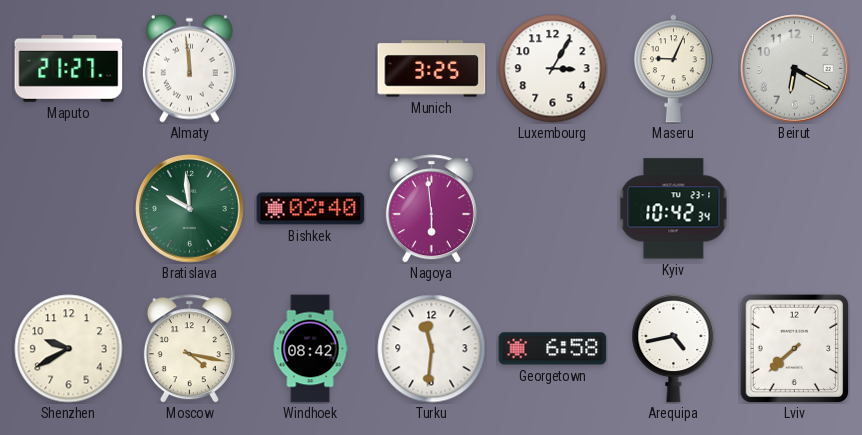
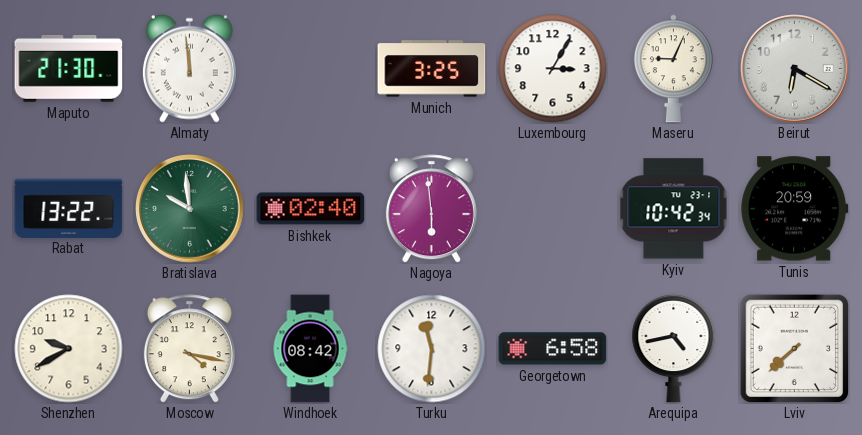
Maputo: 21:27 -> 21:30 (69, 68)
Rabat: none -> 13:22 (69, 208)
Tunis: none -> 20:59 (795, 209)
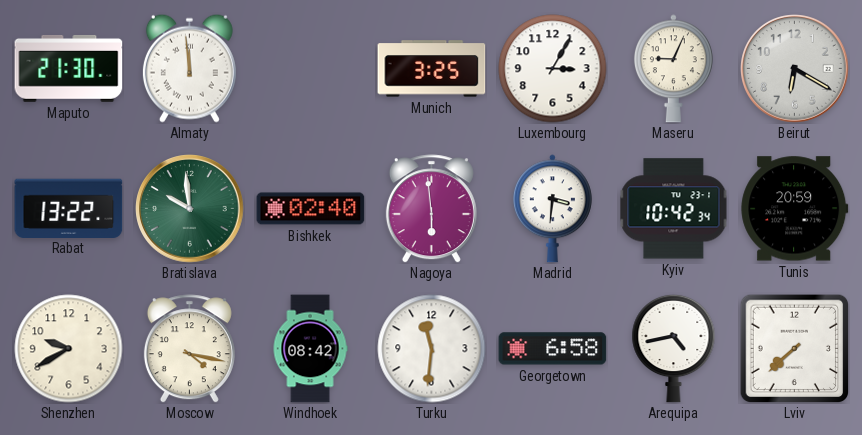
Madrid: none -> 3:31 (552, 209)
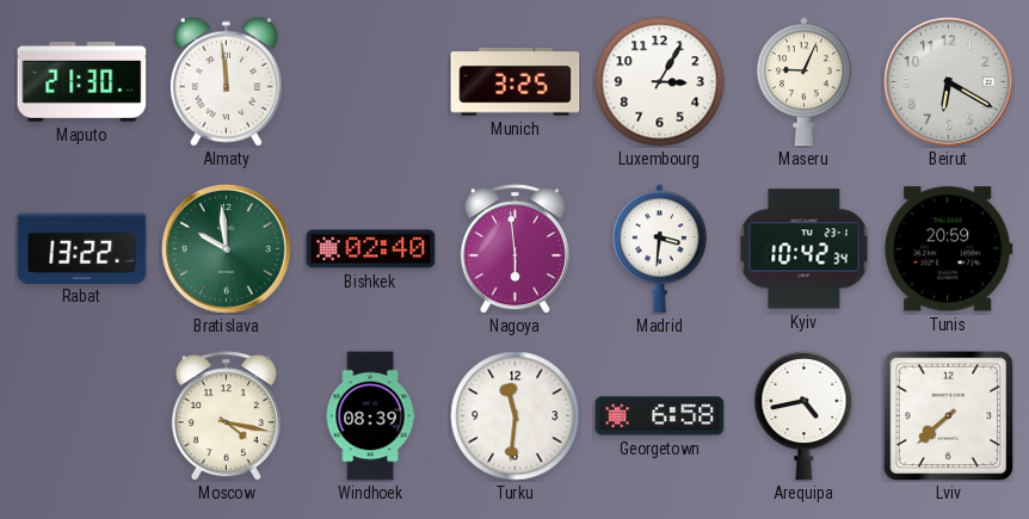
Shenzhen: 9:40 -> none (69, 349)
Windhoek: 08:42 -> 08:39 (370, 416)
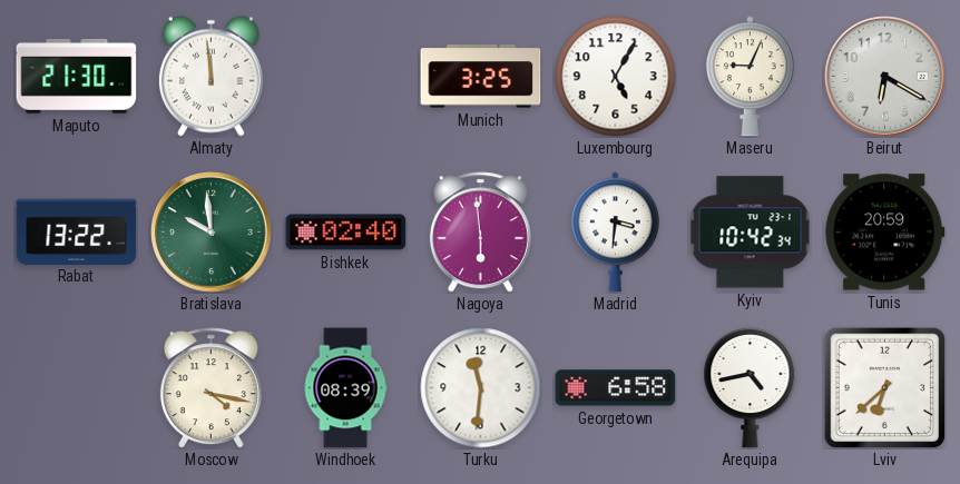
Luxembourg: 3:05 -> 5:05 (616, 77)
Lviv: 7:38 -> 6:38 (884, 387)
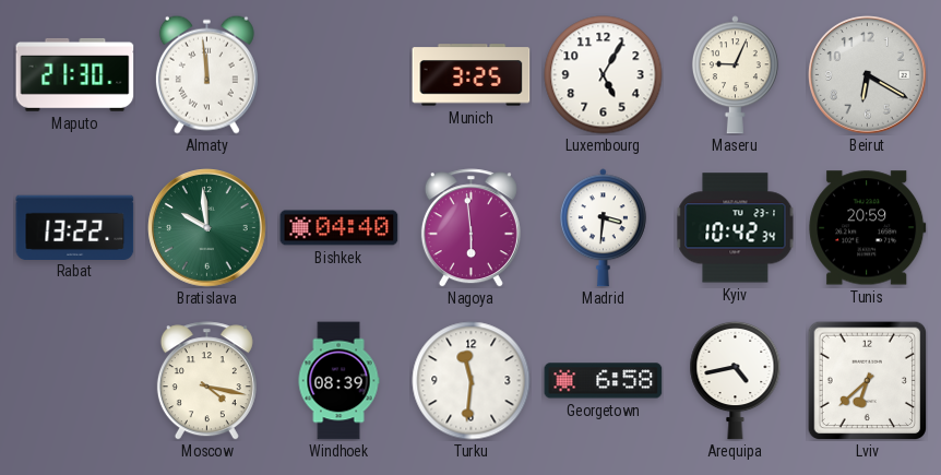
Bishkek: 02:40 -> 04:40 (340, 228)
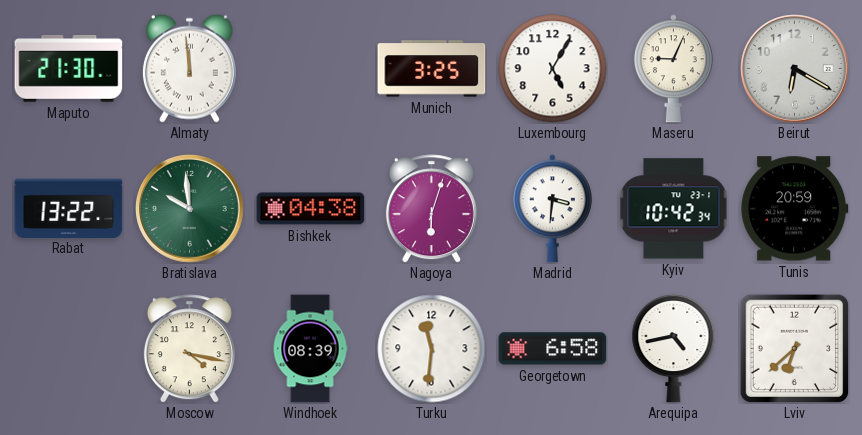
Bishkek: 04:40 -> 04:38 (311, 209)
Nagoya: 5:59 -> 6:03 (431, 209)
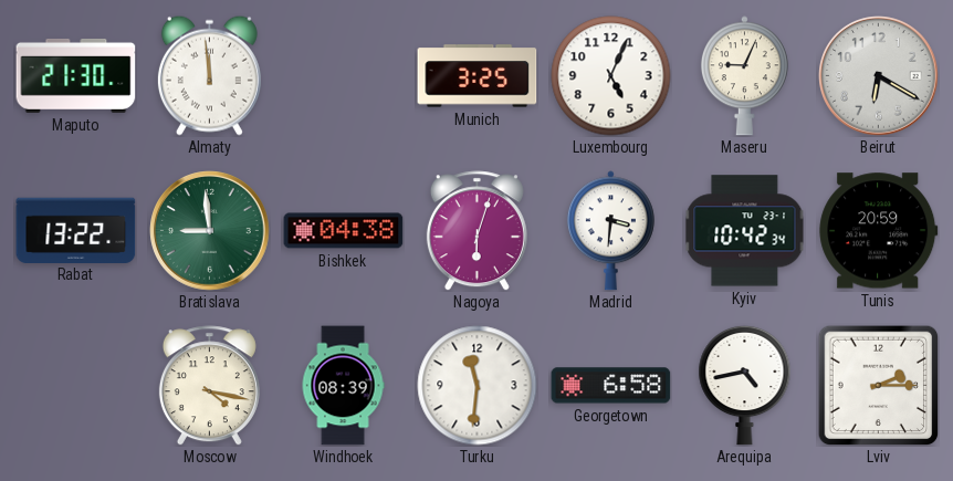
Luxembourg: 5:05 -> 5:04 (611, 76)
Bratislava: 9:59 -> 8:59 (210, 231)
Lviv: 6:38 -> 2:15 (878, 385)
